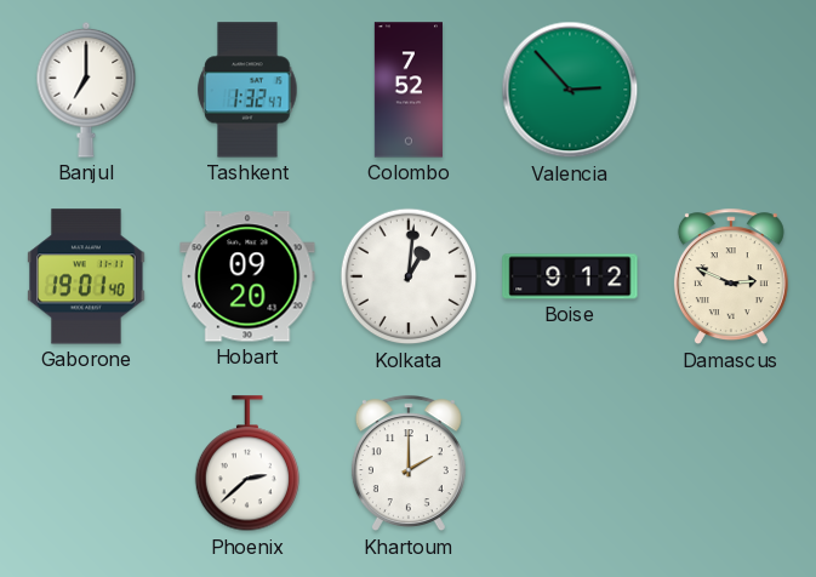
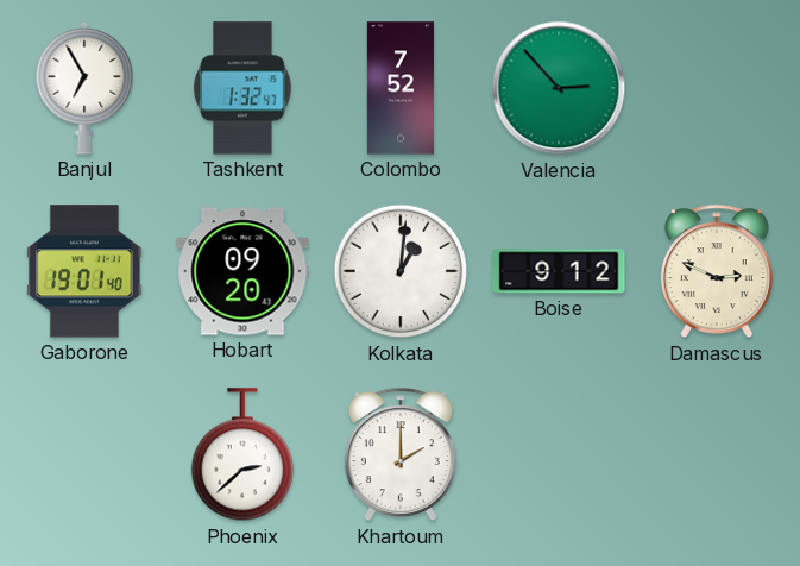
Banjul: 7:00 -> 6:55 (84, 88)
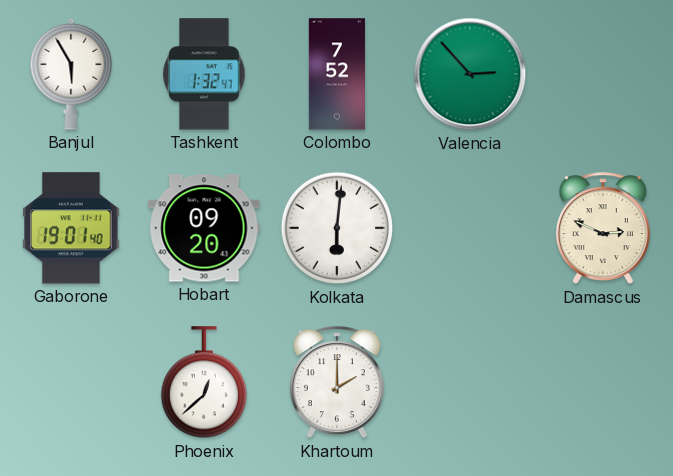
Banjul: 6:55 -> 5:55 (71, 74)
Kolkata: 1:01 -> 6:01 (337, 228)
Boise: 9:12 -> none (559, 271)
Phoenix: 2:38 -> 12:38 (203, 383)
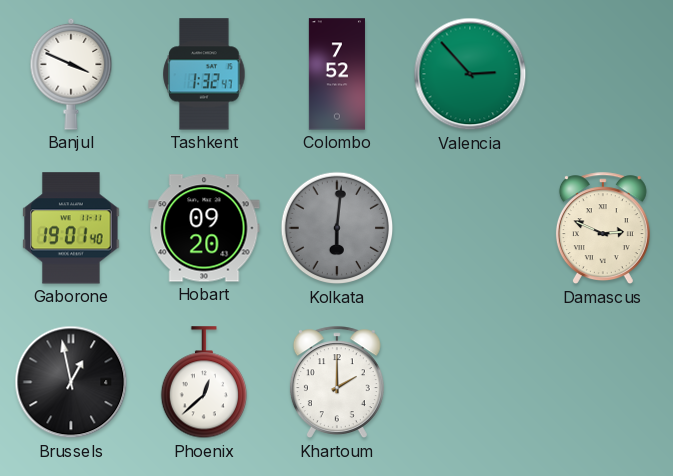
Banjul: 5:55 -> 3:49 (71, 74)
Kolkata dial: white -> grey (337, 228)
Brussels: none -> 12:58 (71, 382)
